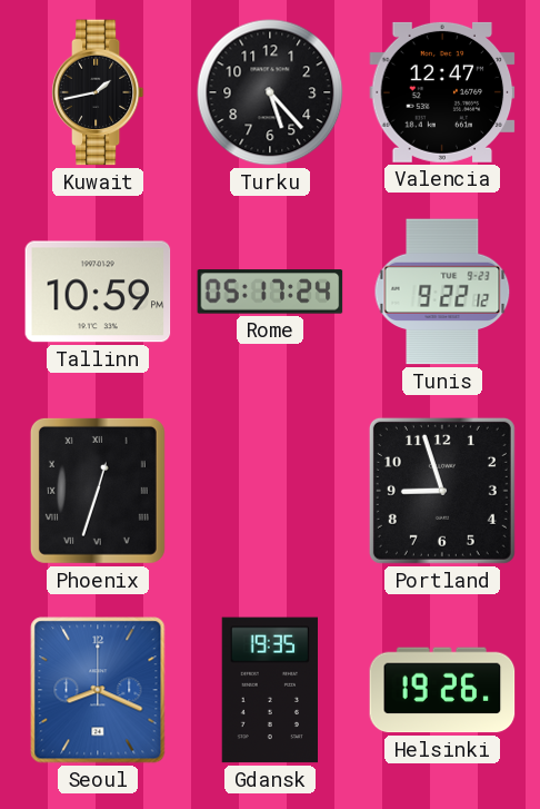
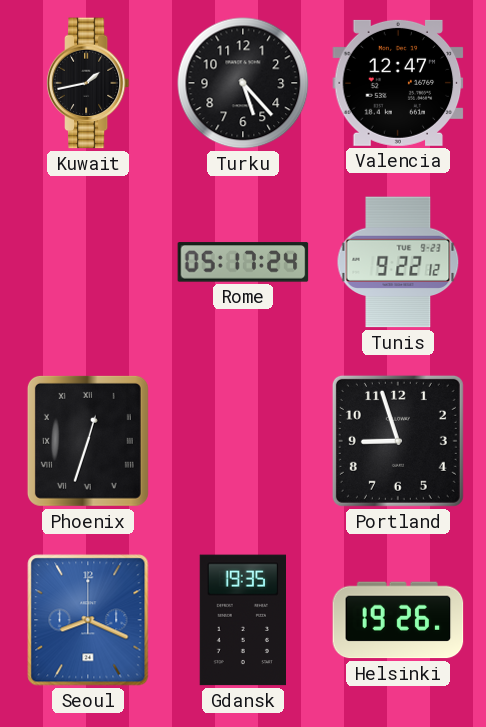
Tallinn: 10:59 -> none (98, 292)
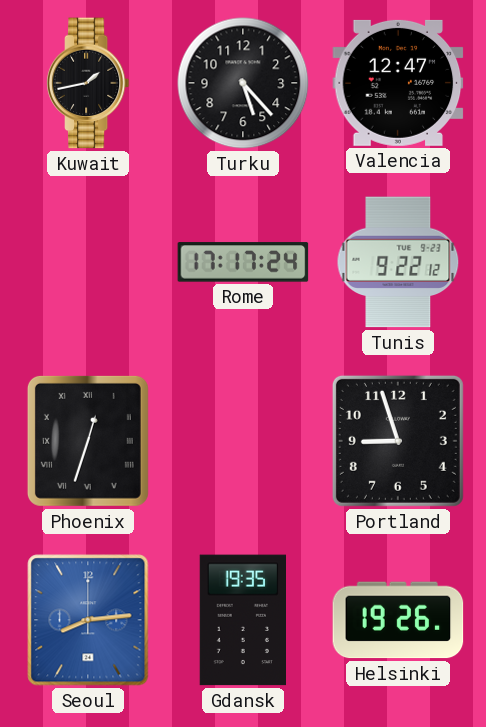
Rome: 05:17 -> 17:17 (243, 262)
Seoul: 8:19 -> 8:14 (88, 620)
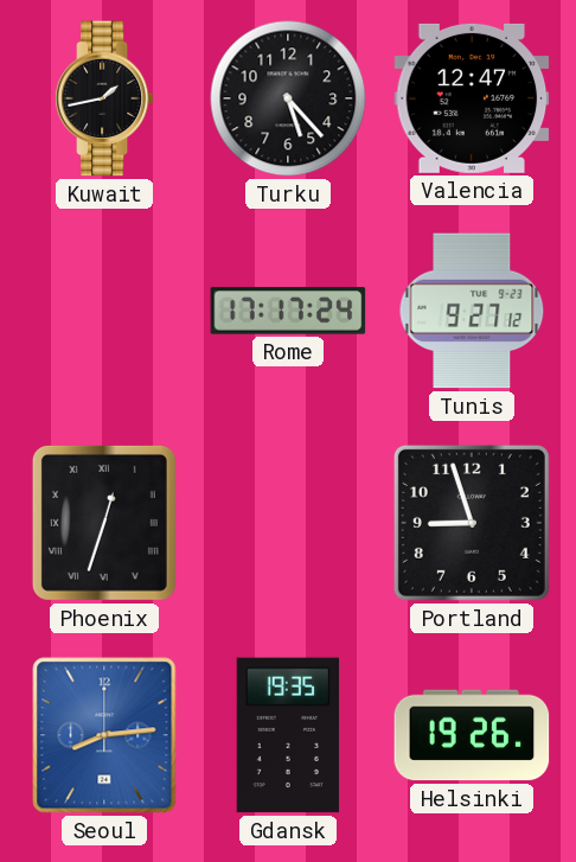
Tunis: 9:22 -> 9:27 (472, 311)
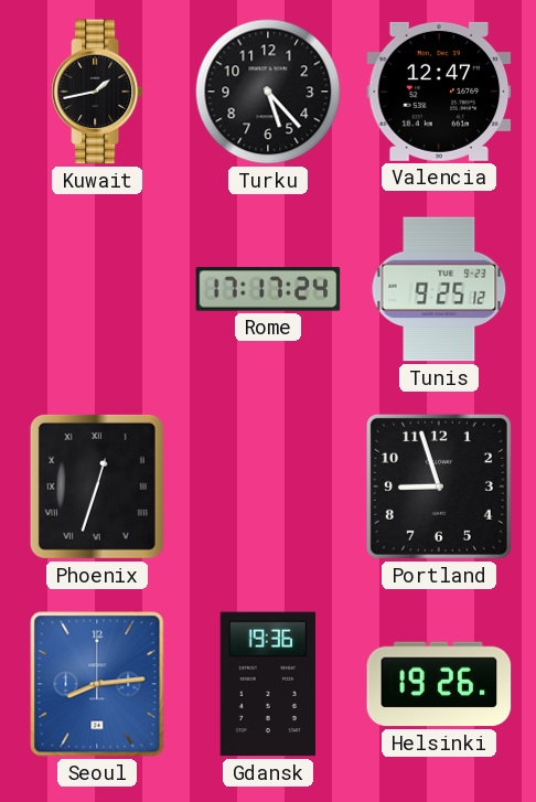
Tunis: 9:27 -> 9:25 (439, 289)
Gdansk: 19:35 -> 19:36 (267, 684)
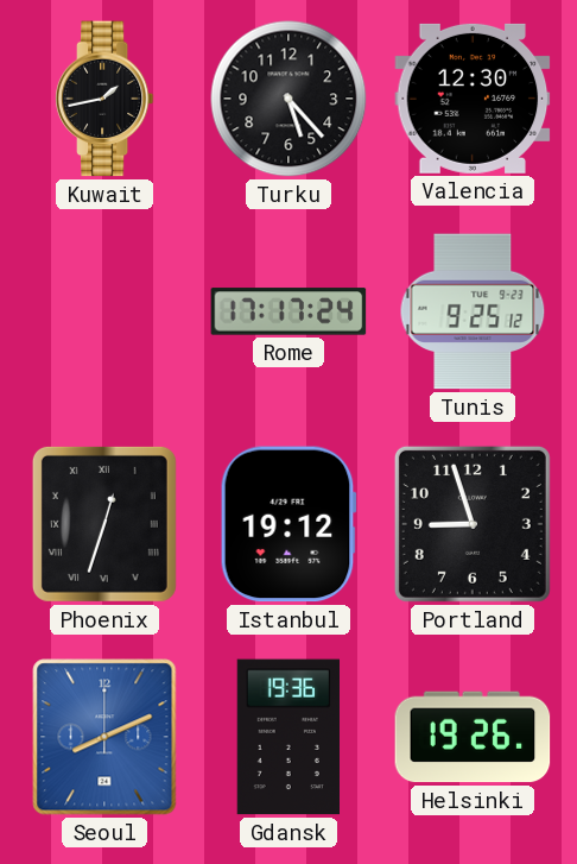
Valencia: 12:47 -> 12:30 (473, 99)
Istanbul: none -> 19:12 (288, 524)
Seoul: 8:14 -> 8:11 (104, 737)
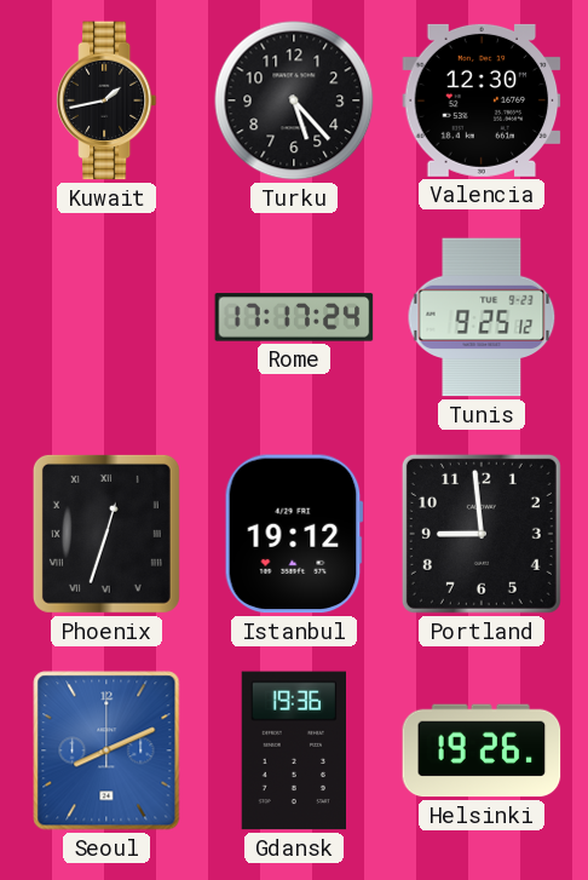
Portland: 8:57 -> 8:59 (482, 534)
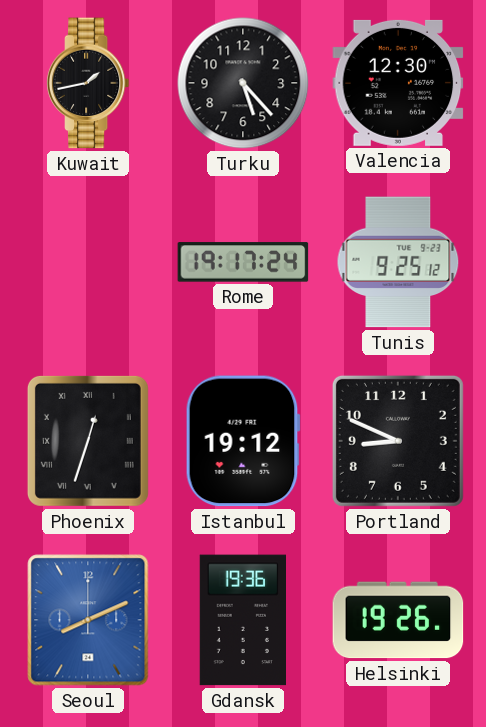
Rome: 17:17 -> 19:17 (243, 262)
Portland: 8:59 -> 8:49 (398, 441)
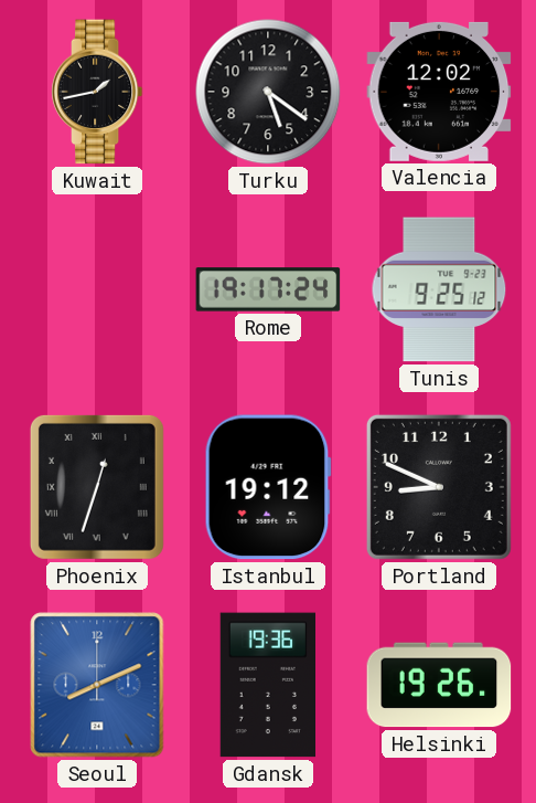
Turku: 5:23 -> 5:21 (268, 92)
Valencia: 12:30 -> 12:02 (439, 92)
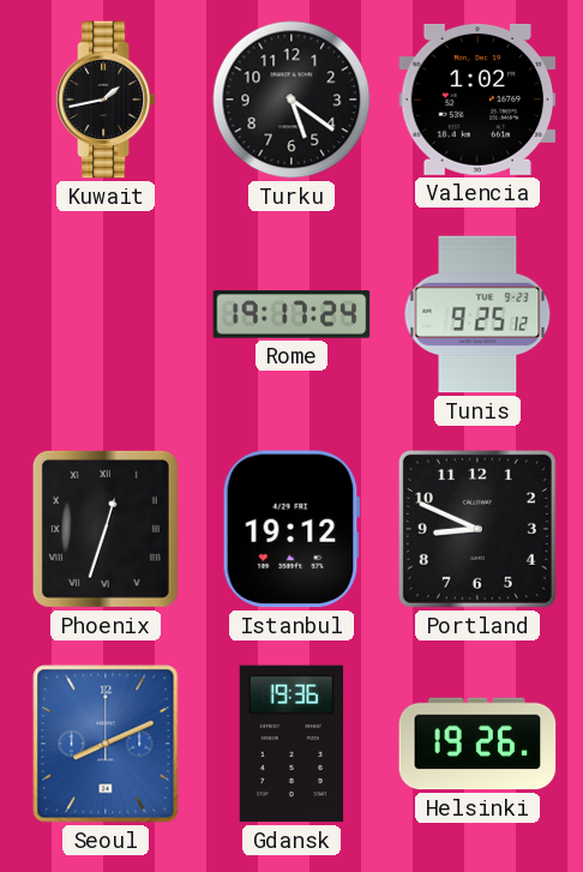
Valencia: 12:02 -> 1:02 (477, 100)
